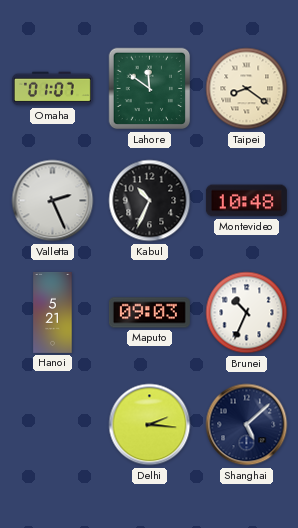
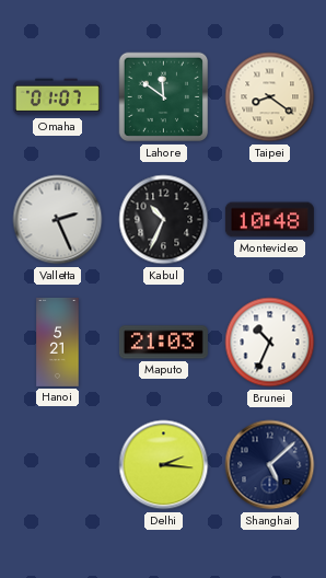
Maputo: 09:03 -> 21:03 (163, 343)
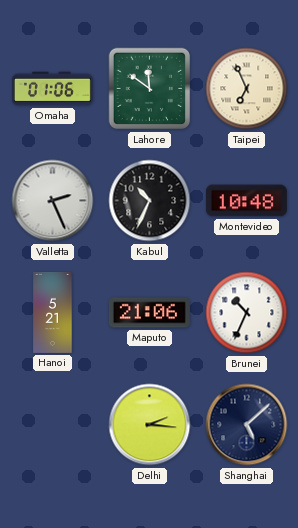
Omaha: 01:07 -> 01:06 (52, 89)
Taipei: 8:21 -> 6:56 (247, 89)
Maputo: 21:03 -> 21:06 (149, 313)
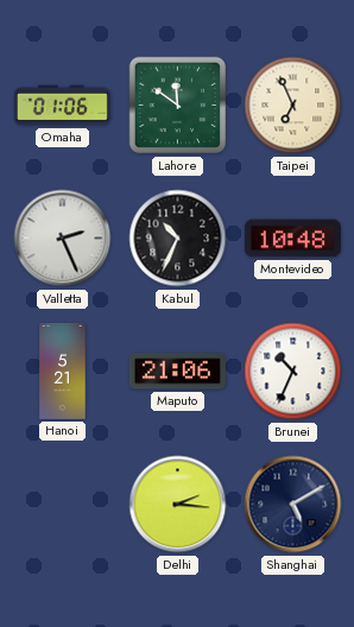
Shanghai: 5:08 -> 5:10 (293, 505)
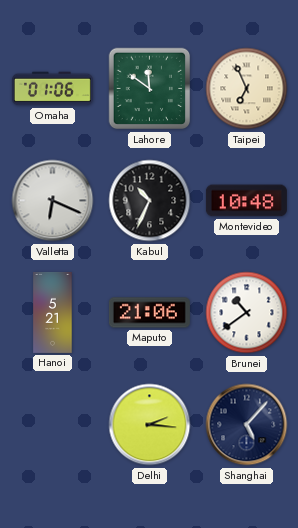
Valletta: 2:26 -> 6:19 (53, 201)
Brunei: 10:34 -> 10:39 (247, 313)
Shanghai: 5:10 -> 5:07 (247, 425)
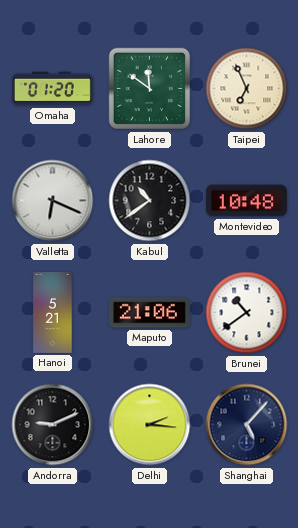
Omaha: 01:06 -> 01:20 (52, 89)
Kabul: 10:34 -> 10:39 (150, 201)
Andorra: none -> 9:11 (53, 425)
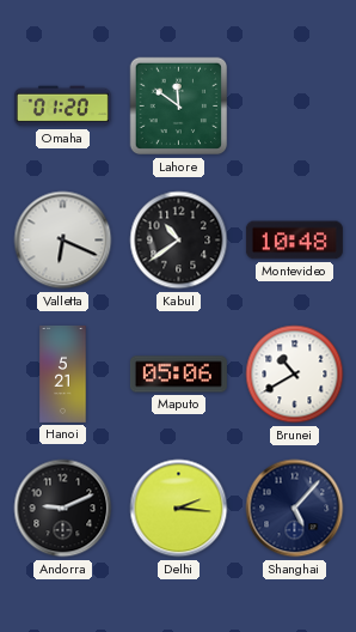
Taipei: 6:56 -> none (247, 89)
Maputo: 21:06 -> 05:06 (178, 375)
Brunei: 10:39 -> 10:40 (295, 375)
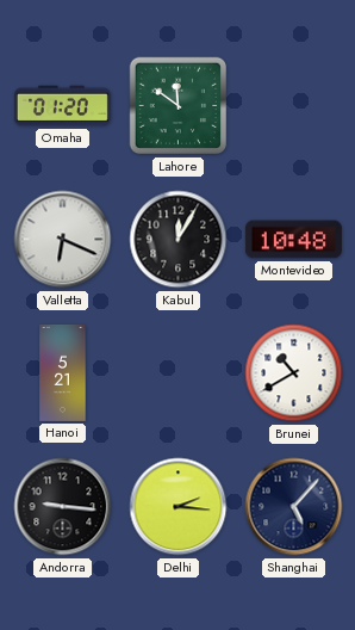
Kabul: 10:39 -> 12:05 (179, 240)
Maputo: 05:06 -> none (178, 375)
Andorra: 9:11 -> 9:16 (63, 507)
